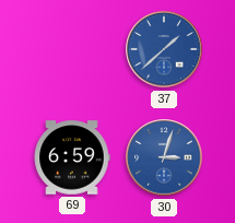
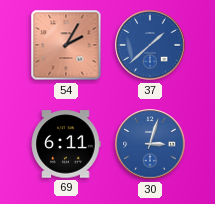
54: none -> 2:05 (66, 45)
69: 6:59 -> 6:11 (66, 144)
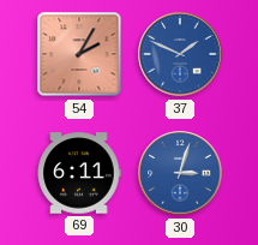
37: 1:38 -> 1:49 (180, 54)
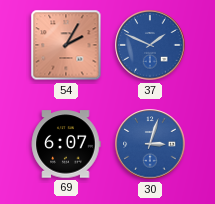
69: 6:11 -> 6:07 (66, 144)
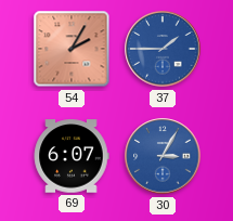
37: 1:49 -> 1:45 (163, 49)
30: 3:03 -> 3:05 (163, 156)
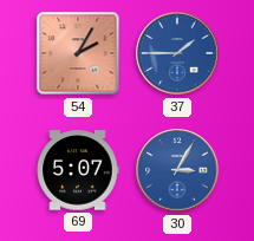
69: 6:07 -> 5:07 (78, 170)
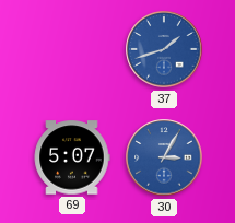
54: 2:05 -> none (78, 53)
37: 1:45 -> 1:42 (164, 49)
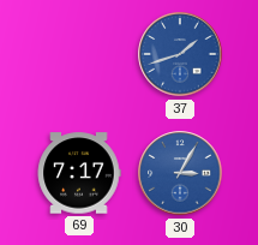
69: 5:07 -> 7:17 (79, 173)
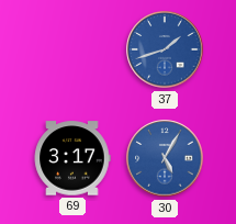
69: 7:17 -> 3:17 (72, 158)
30: 3:05 -> 5:05 (165, 158)
